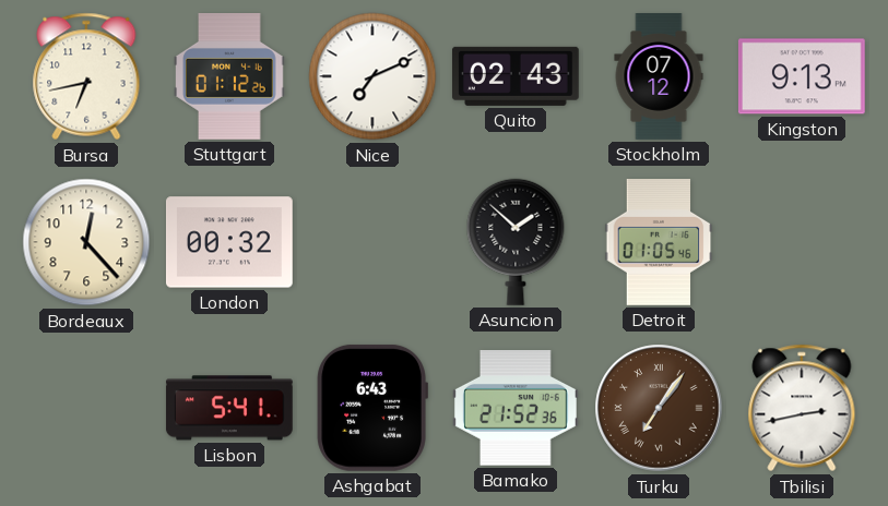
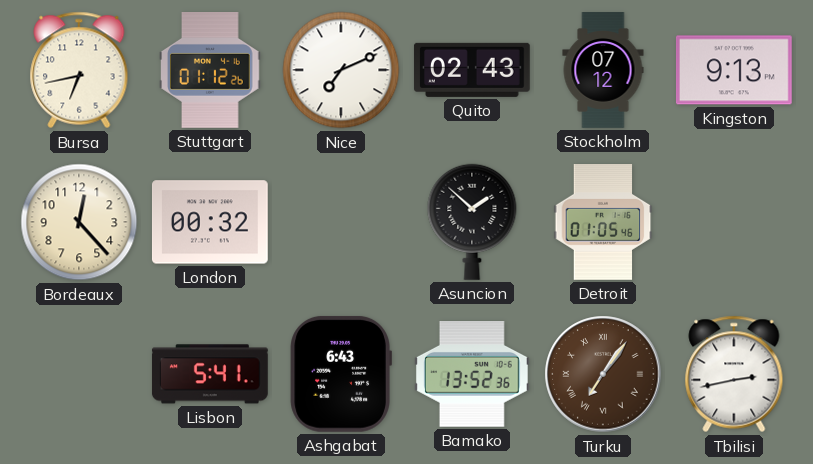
Bamako: 21:52 -> 13:52 (472, 375)
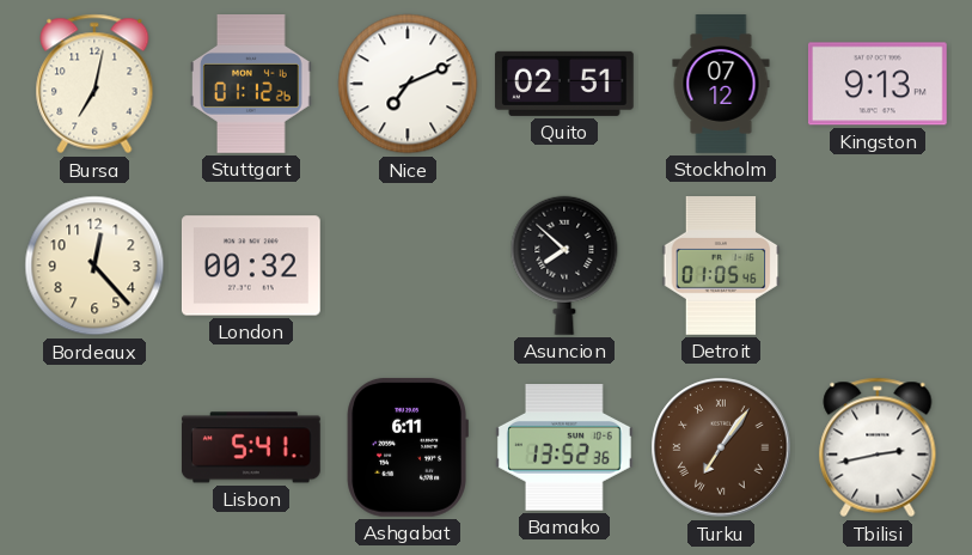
Bursa: 6:43 -> 7:02 (94, 84)
Quito: 02:43 -> 02:51 (564, 84)
Asuncion: 1:52 -> 7:52 (564, 266)
Ashgabat: 6:43 -> 6:11 (408, 447)
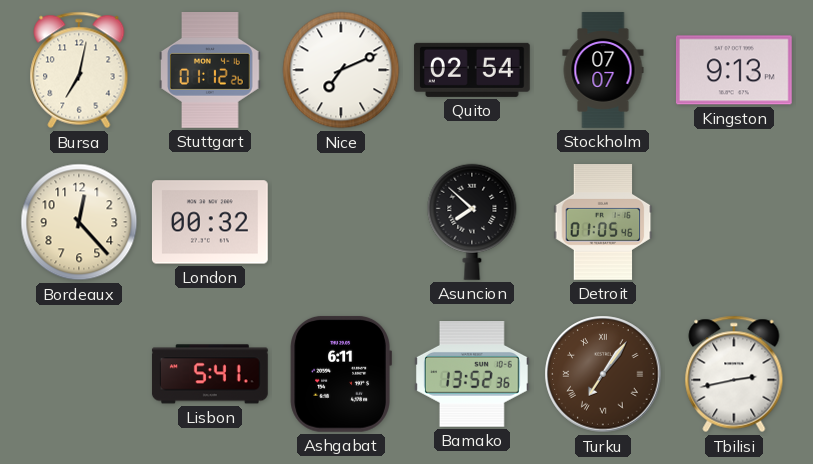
Quito: 02:51 -> 02:54 (472, 70)
Stockholm: 07:12 -> 07:07 (603, 70)
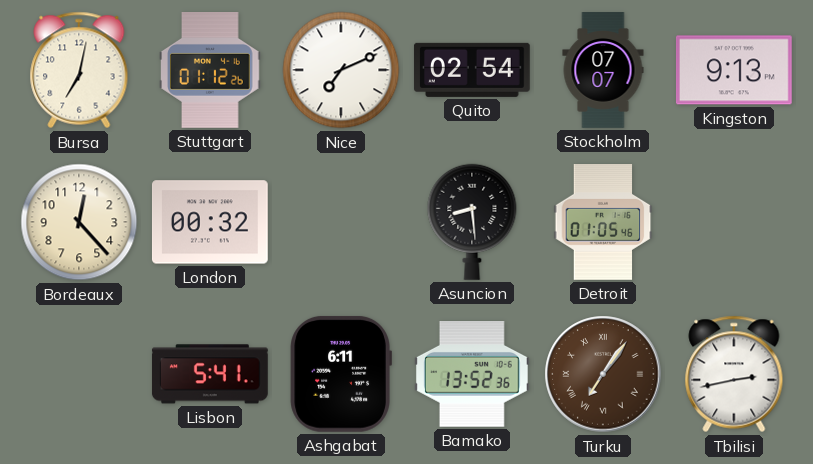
Asuncion: 7:52 -> 8:29 (472, 222)
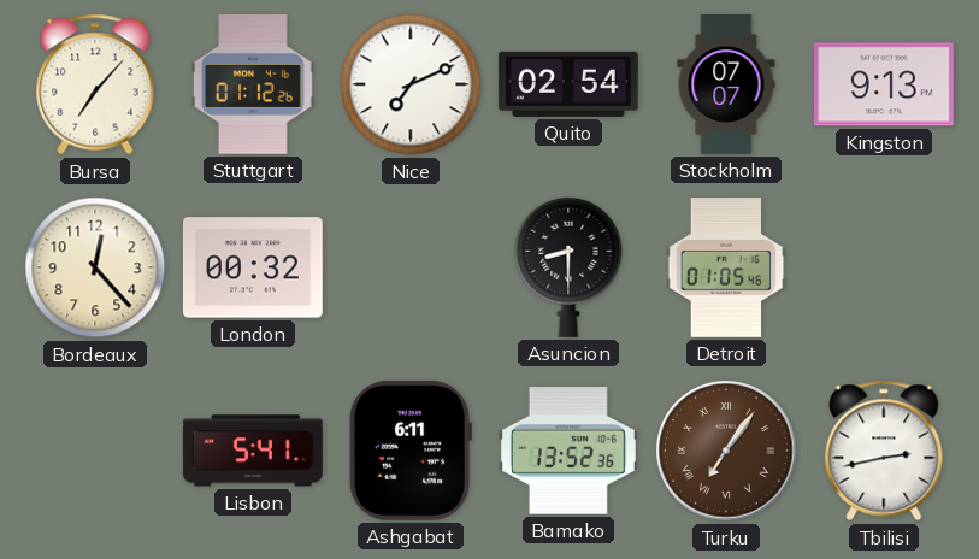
Bursa: 7:02 -> 7:07 (95, 84)
Asuncion: 8:29 -> 8:30 (568, 267)
